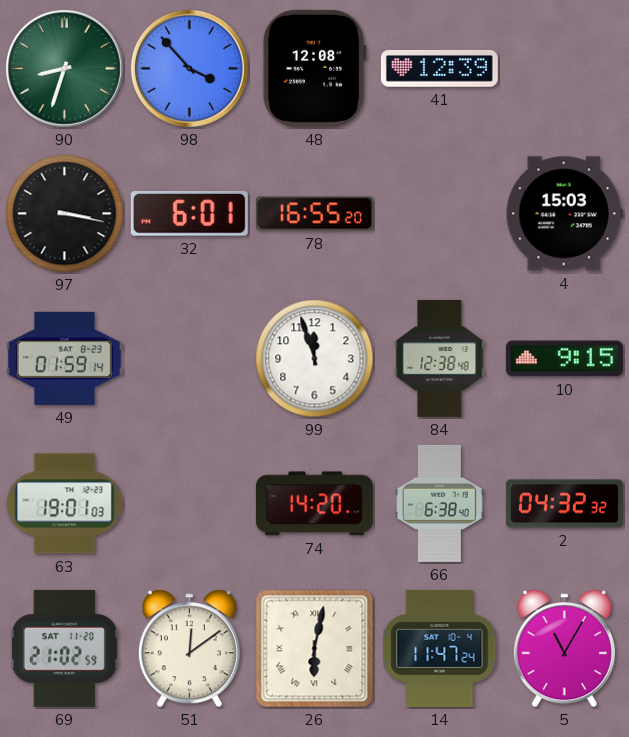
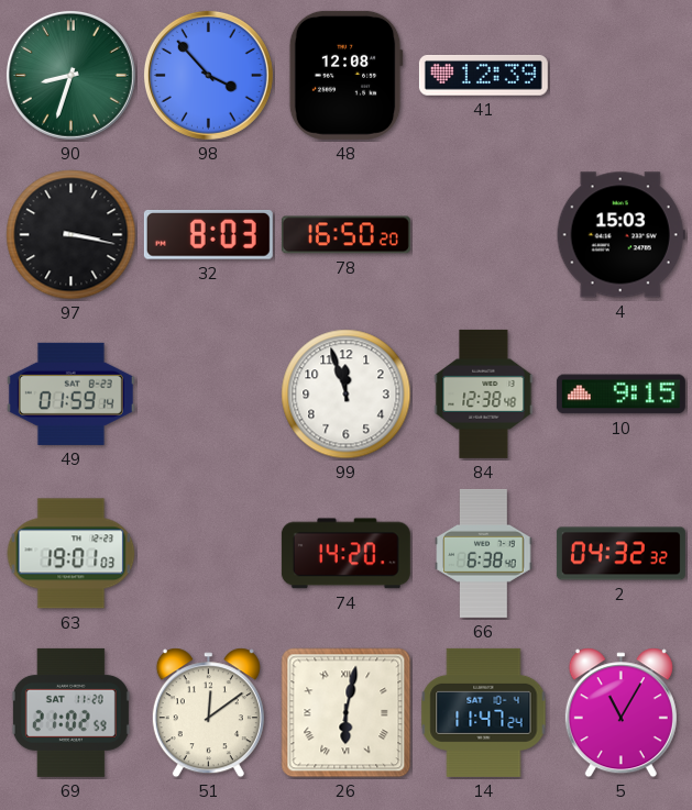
32: 6:01 -> 8:03 (208, 235)
78: 16:55 -> 16:50 (345, 235)
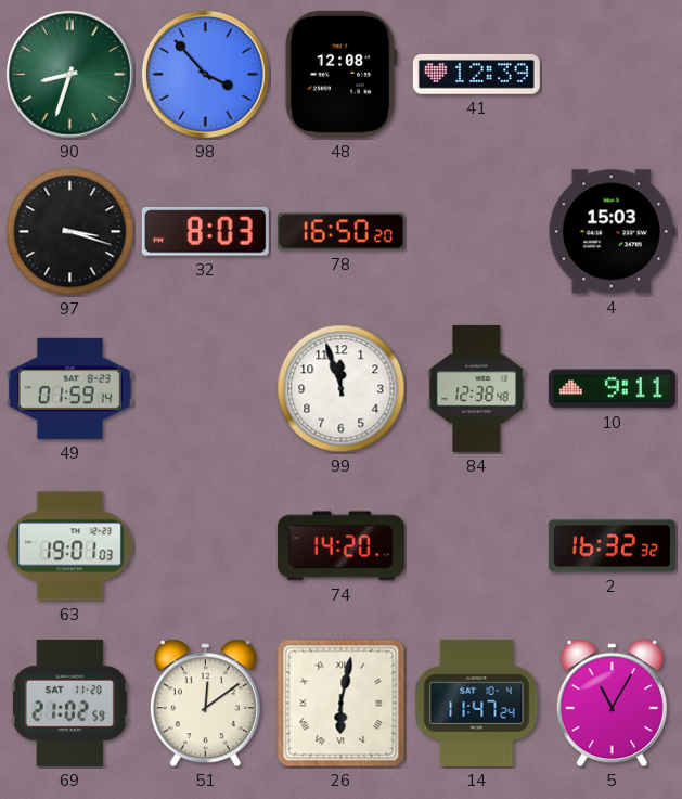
97: 3:17 -> 3:18 (70, 232)
10: 9:15 -> 9:11 (612, 389)
66: 6:38 -> none (484, 553)
2: 04:32 -> 16:32 (612, 546)
